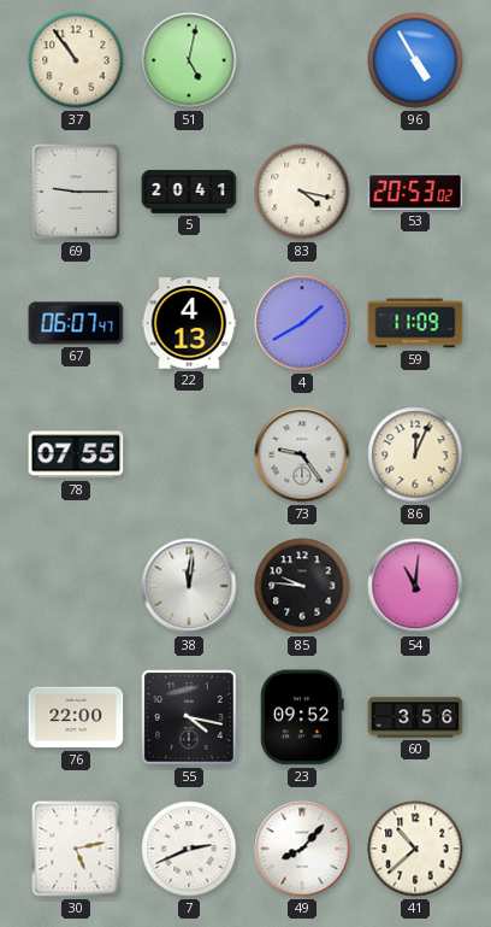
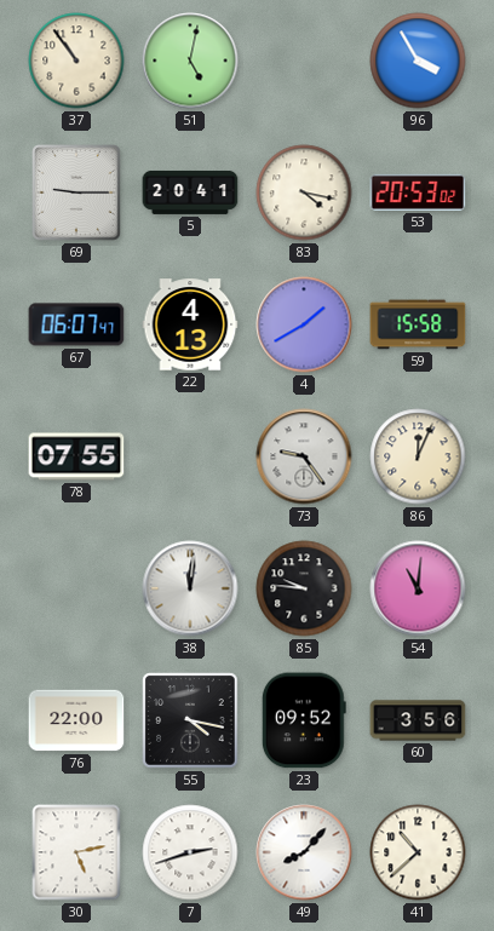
96: 4:55 -> 3:55 (418, 61)
59: 11:09 -> 15:58 (418, 324)
7: 2:41 -> 2:42 (190, 852)
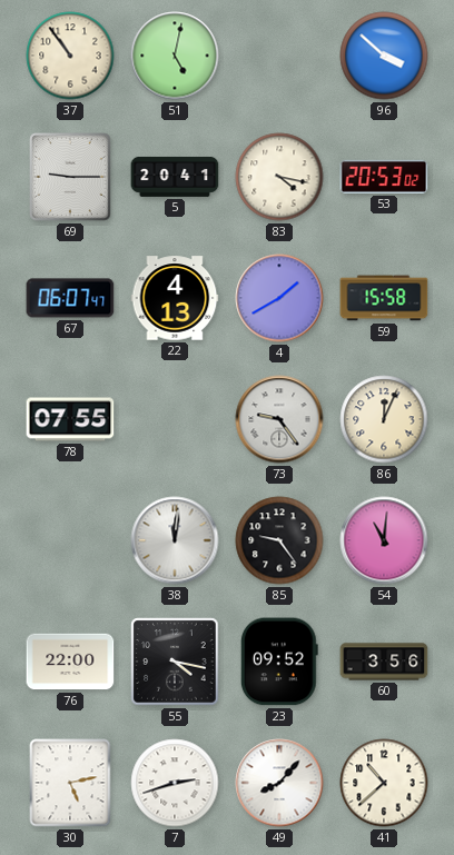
96: 3:55 -> 3:52 (384, 56)
85: 9:46 -> 9:24 (279, 540)
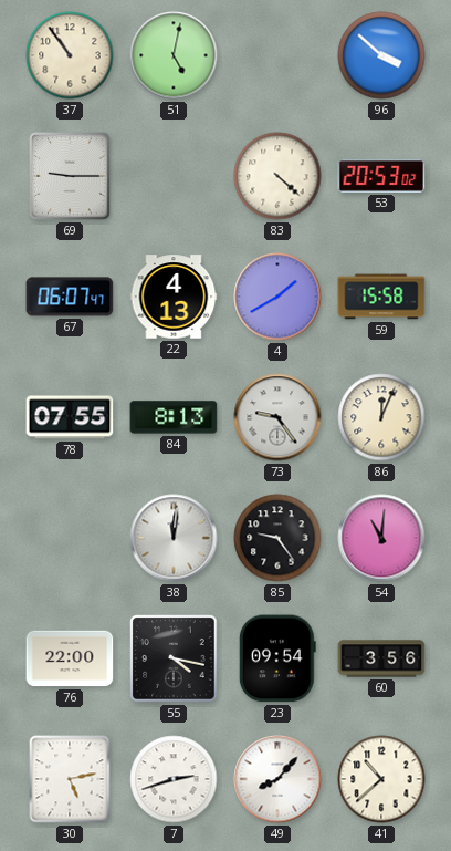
5: 20:41 -> none (175, 177)
83: 4:17 -> 4:22 (277, 176)
84: none -> 8:13 (174, 417)
23: 09:52 -> 09:54 (277, 658)
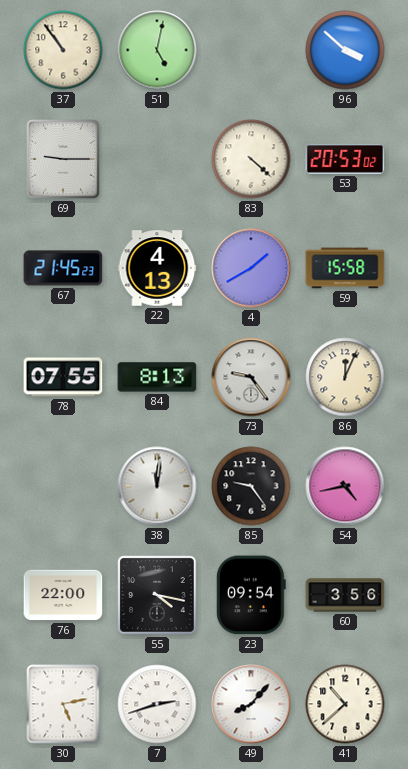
67: 06:07 -> 21:45 (63, 268)
54: 11:01 -> 4:43 (345, 486)
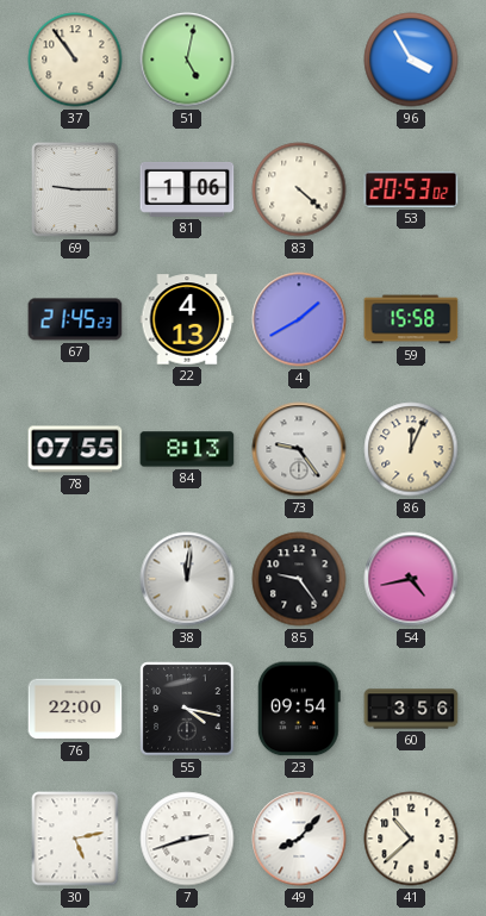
96: 3:52 -> 3:55 (411, 60)
81: none -> 1:06 (187, 189)
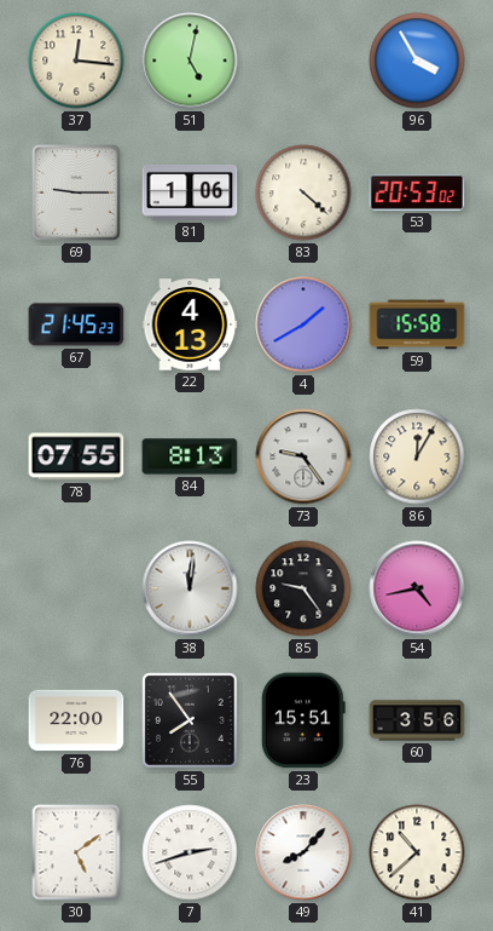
37: 10:54 -> 12:16 (76, 61)
86: 12:04 -> 12:05 (417, 456)
55: 4:17 -> 7:54 (190, 720)
23: 09:54 -> 15:51 (303, 720)
30: 5:13 -> 5:09 (76, 852)
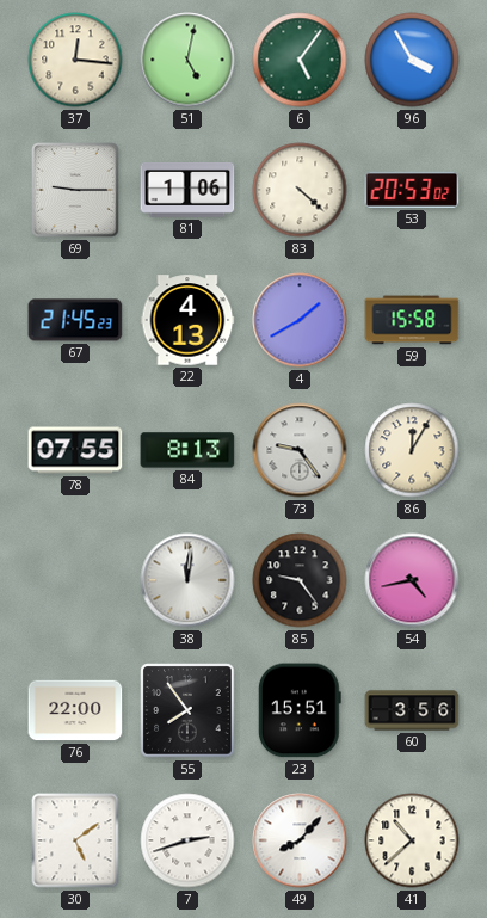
6: none -> 5:06 (300, 60)
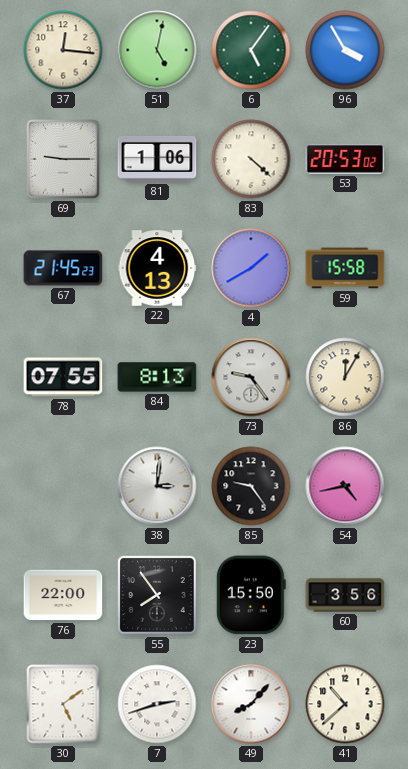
38: 12:01 -> 3:01 (157, 486)
23: 15:51 -> 15:50 (251, 595)
